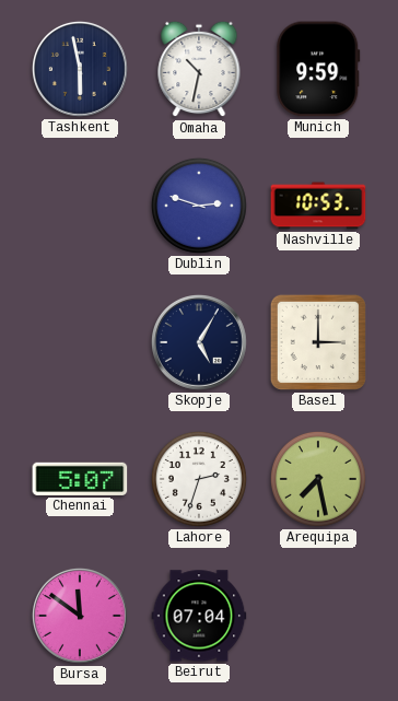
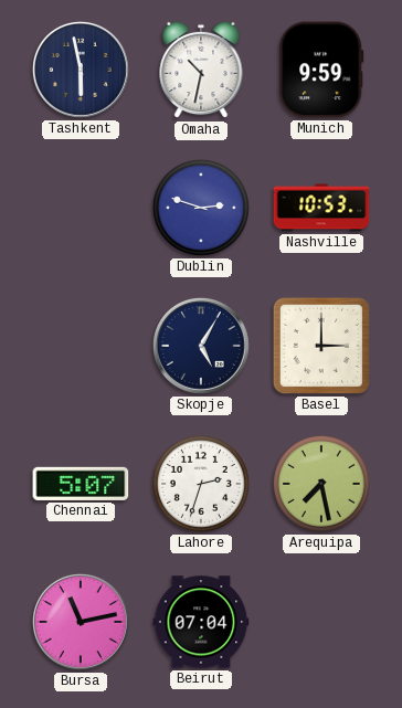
Bursa: 11:51 -> 11:13 (81, 622)
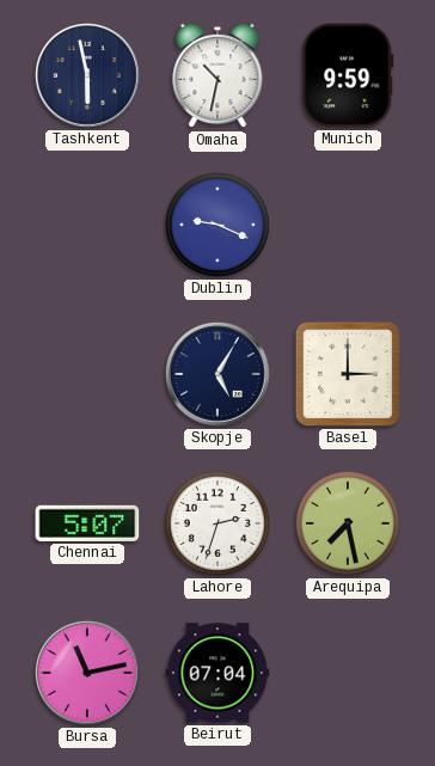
Dublin: 2:48 -> 9:19 (217, 225)
Nashville: 10:53 -> none (321, 208)
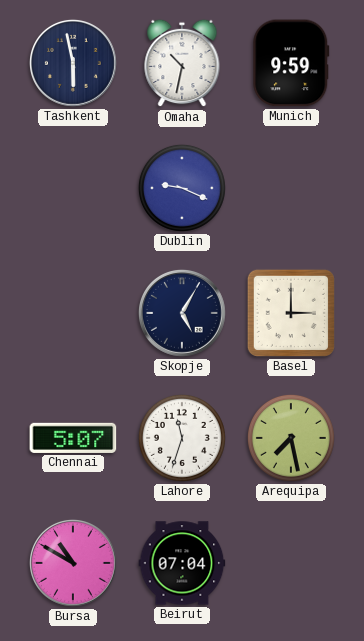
Lahore: 2:33 -> 11:33 (182, 438)
Bursa: 11:13 -> 10:50 (73, 563)
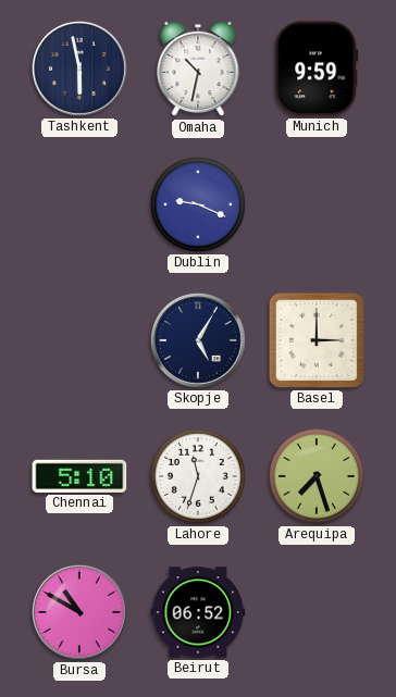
Chennai: 5:07 -> 5:10 (79, 476)
Arequipa: 7:28 -> 7:27 (317, 476)
Beirut: 07:04 -> 06:52 (198, 612)
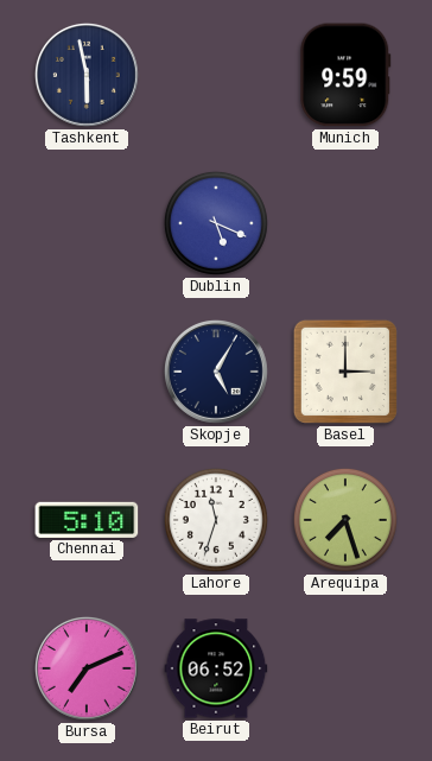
Omaha: 10:32 -> none (198, 69)
Dublin: 9:19 -> 5:19 (216, 223)
Bursa: 10:50 -> 7:11 (87, 668)
